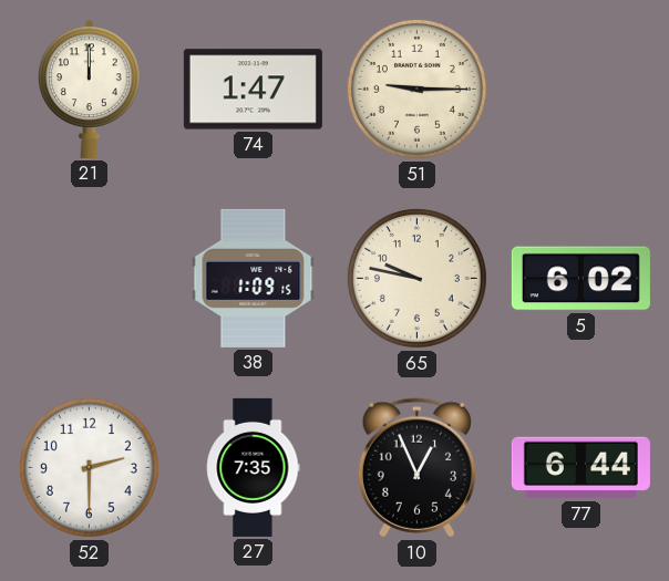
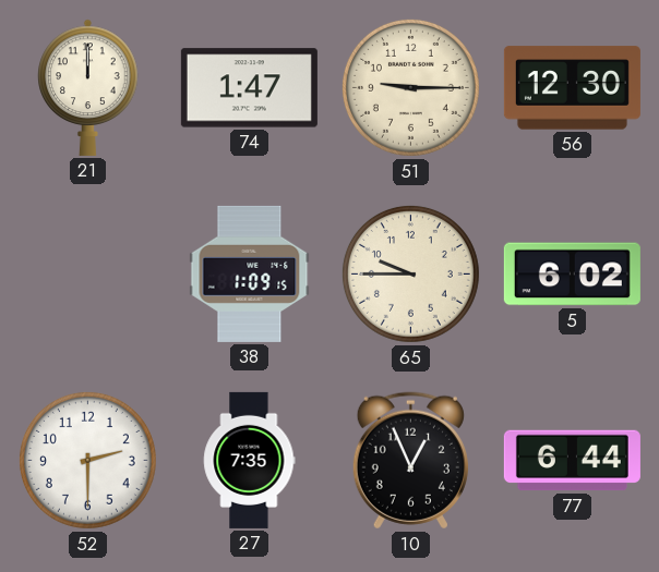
56: none -> 12:30 (572, 88)
65: 9:47 -> 9:45 (410, 273)
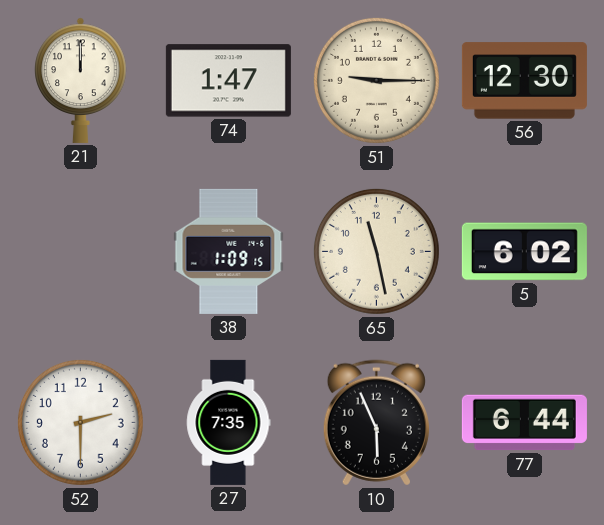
65: 9:45 -> 11:28 (376, 251)
10: 12:56 -> 5:56 (376, 423)
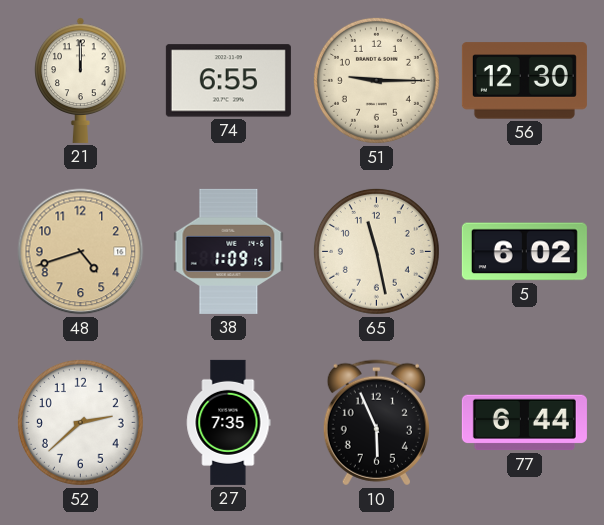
74: 1:47 -> 6:55 (228, 81)
48: none -> 4:42 (81, 252)
52: 2:30 -> 2:38 (80, 422)
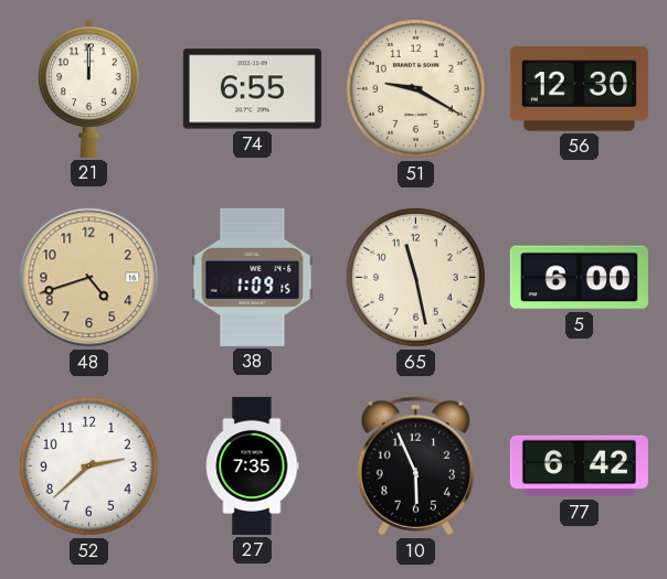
51: 9:15 -> 9:20 (415, 88)
5: 6:02 -> 6:00 (579, 278)
77: 6:44 -> 6:42 (579, 467)
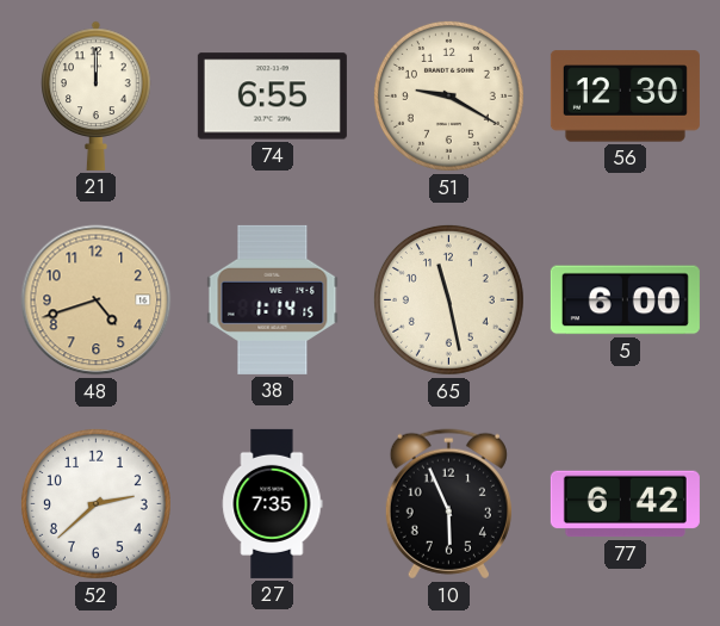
38: 1:09 -> 1:14 (273, 299)
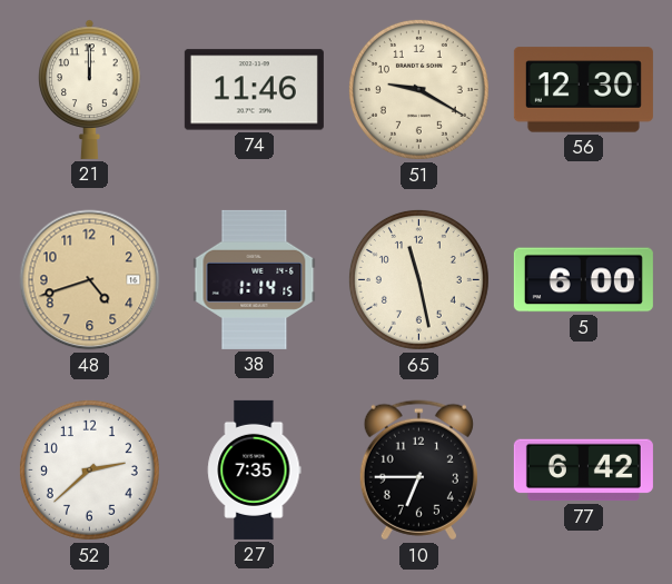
74: 6:55 -> 11:46 (254, 90)
10: 5:56 -> 6:45 (418, 471)
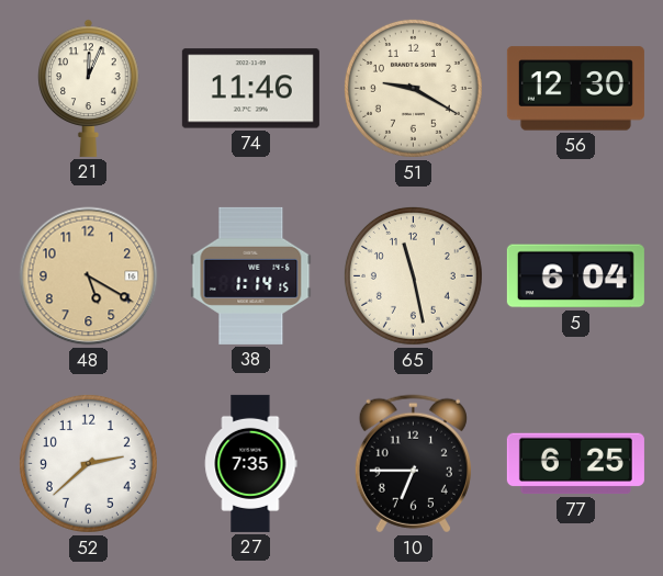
21: 12:00 -> 12:04 (89, 88)
48: 4:42 -> 5:20 (89, 276)
5: 6:00 -> 6:04 (575, 276)
77: 6:42 -> 6:25 (575, 464)
